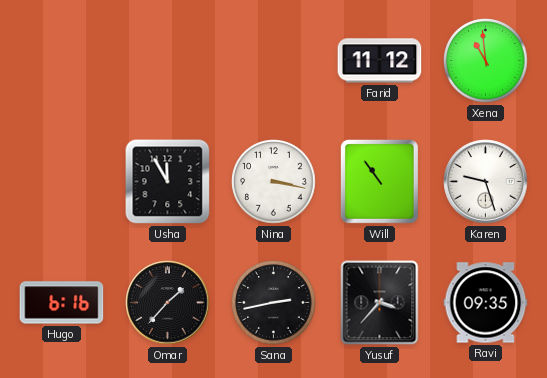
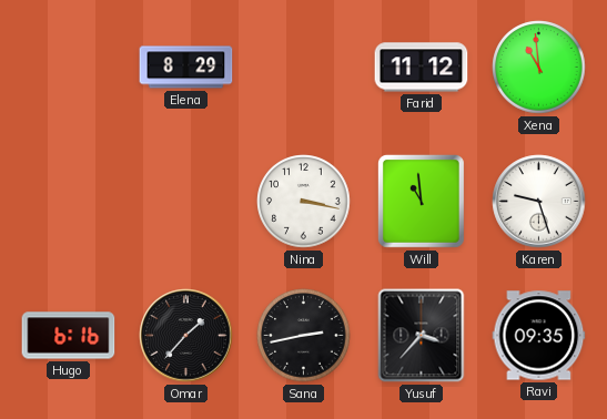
Elena: none -> 8:29 (186, 68)
Usha: 11:55 -> none (168, 182)
Will: 10:54 -> 10:59 (421, 201)
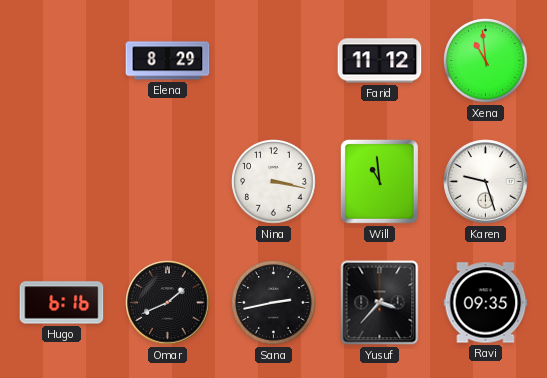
Omar: 1:37 -> 1:41 (168, 303)
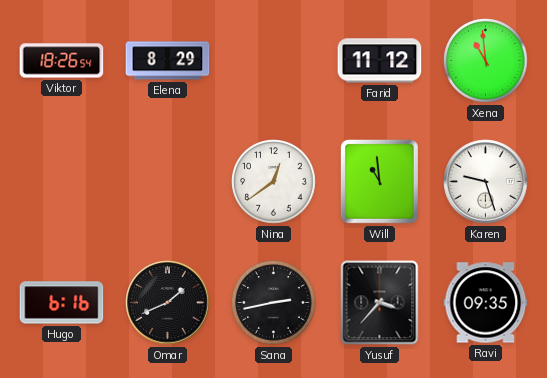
Viktor: none -> 18:26 (62, 61)
Nina: 3:17 -> 12:39 (274, 182)
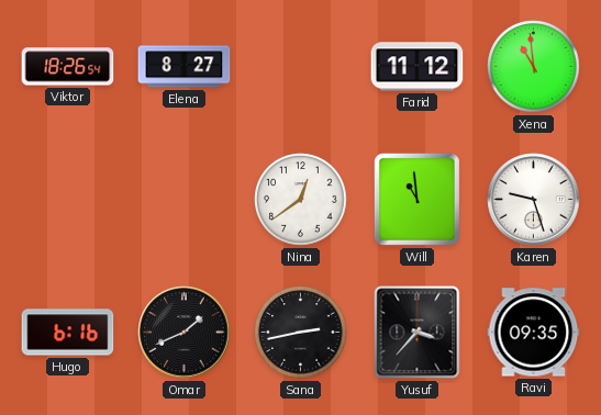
Elena: 8:29 -> 8:27 (185, 67)
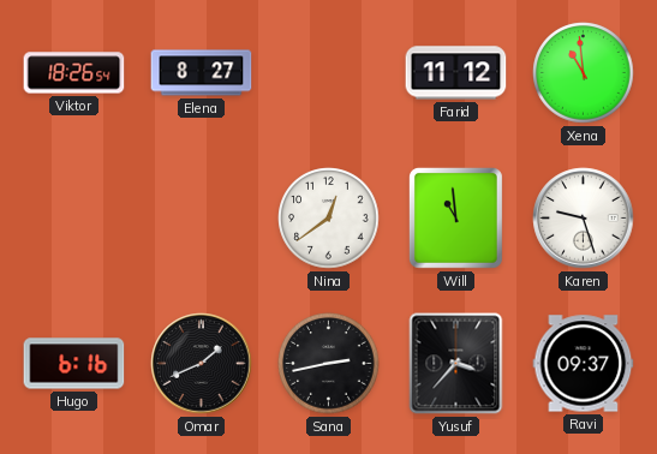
Ravi: 09:35 -> 09:37 (584, 364)
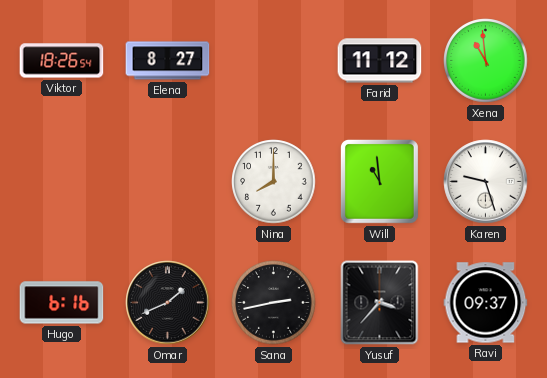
Nina: 12:39 -> 8:00 (274, 182)
